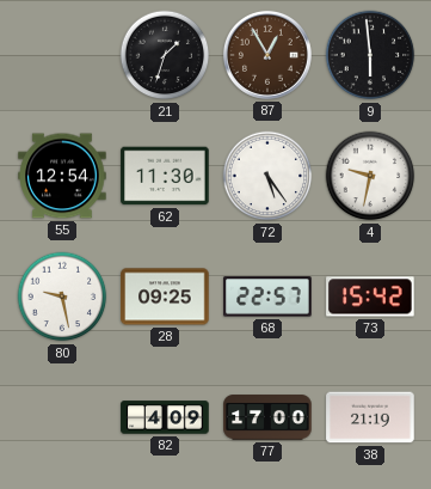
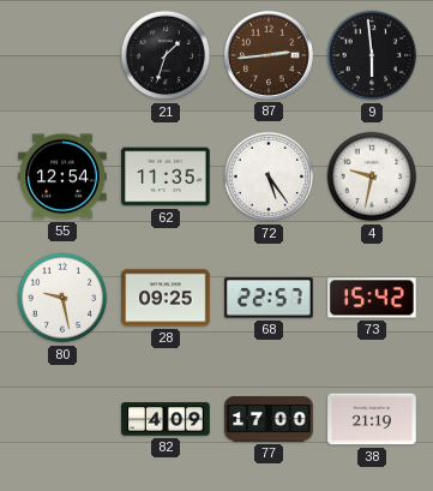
87: 12:55 -> 2:44 (269, 55)
62: 11:30 -> 11:35 (166, 176)
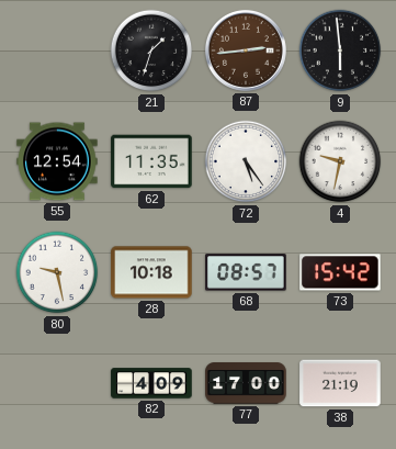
28: 09:25 -> 10:18 (151, 272)
68: 22:57 -> 08:57 (246, 272)
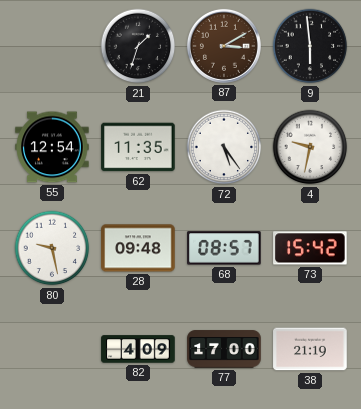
87: 2:44 -> 3:10 (224, 46)
28: 10:18 -> 09:48 (138, 248)
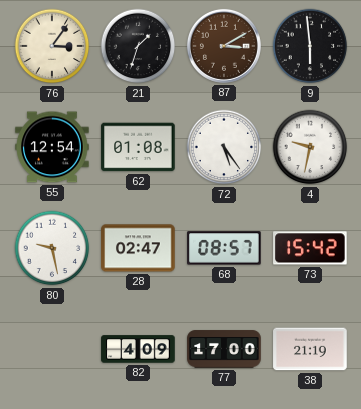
76: none -> 3:06 (52, 46)
62: 11:35 -> 01:08 (138, 147)
28: 09:48 -> 02:47 (138, 248)
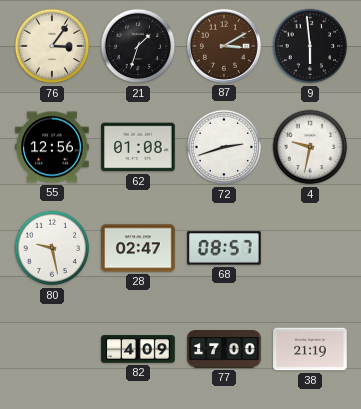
55: 12:54 -> 12:56 (52, 147)
72: 5:24 -> 2:42 (224, 147)
73: 15:42 -> none (310, 248)
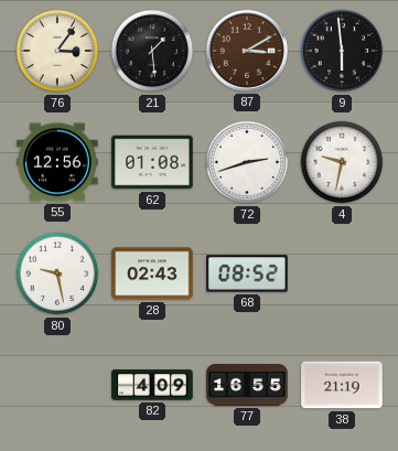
21: 1:33 -> 1:29 (152, 51)
28: 02:47 -> 02:43 (152, 273)
68: 08:57 -> 08:52 (247, 273)
77: 17:00 -> 16:55 (247, 385)
